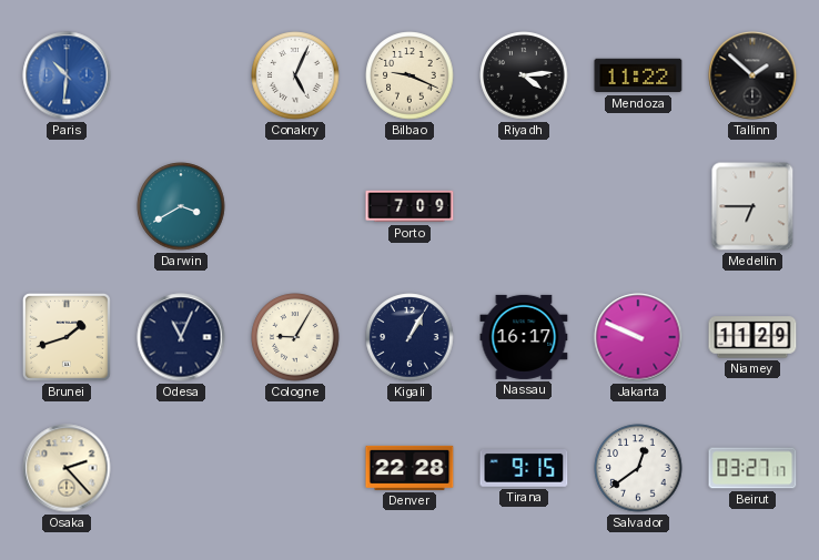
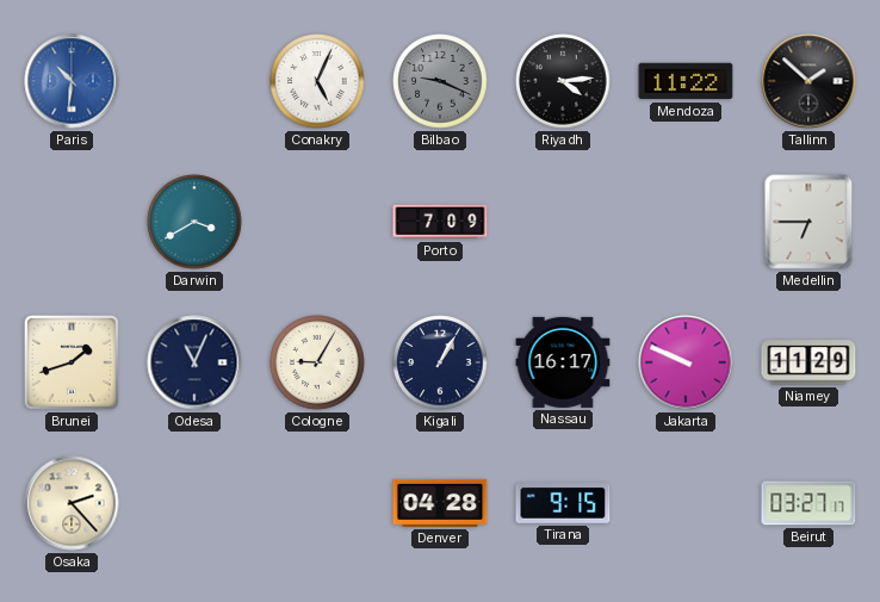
Bilbao dial: cream -> grey (440, 81)
Denver: 22:28 -> 04:28 (440, 503)
Salvador: 12:39 -> none (638, 468)
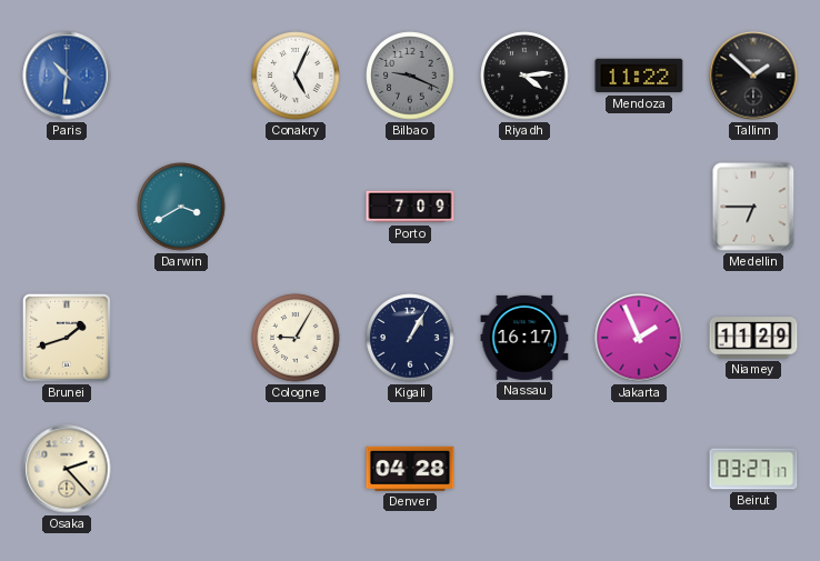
Odesa: 11:04 -> none (194, 362)
Jakarta: 9:49 -> 1:56 (639, 338)
Tirana: 9:15 -> none (563, 504)
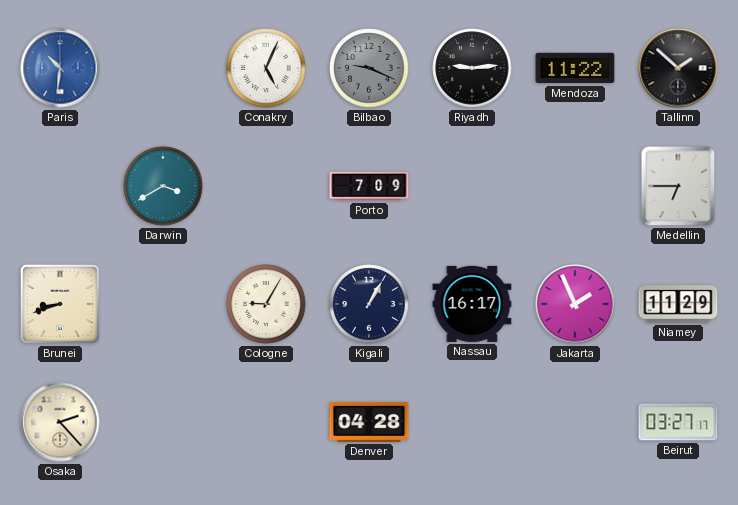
Riyadh: 4:14 -> 9:14 (472, 68)
Brunei: 1:42 -> 8:42 (60, 304)
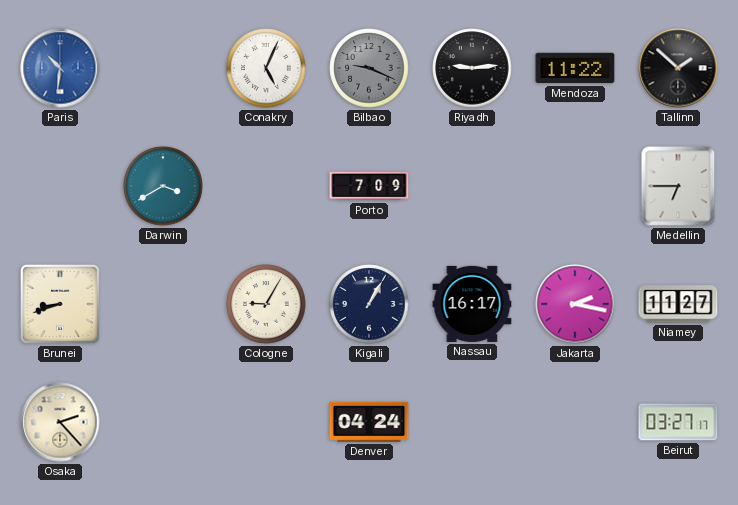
Jakarta: 1:56 -> 2:17 (575, 304)
Niamey: 11:29 -> 11:27 (678, 304)
Denver: 04:28 -> 04:24 (369, 422)
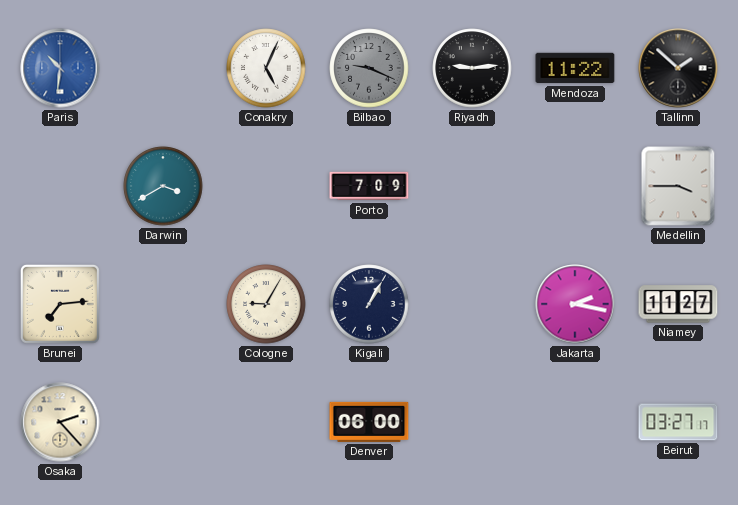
Medellin: 6:45 -> 3:45 (678, 186)
Brunei: 8:42 -> 7:14 (60, 304)
Nassau: 16:17 -> none (472, 304)
Denver: 04:24 -> 06:00 (369, 422)
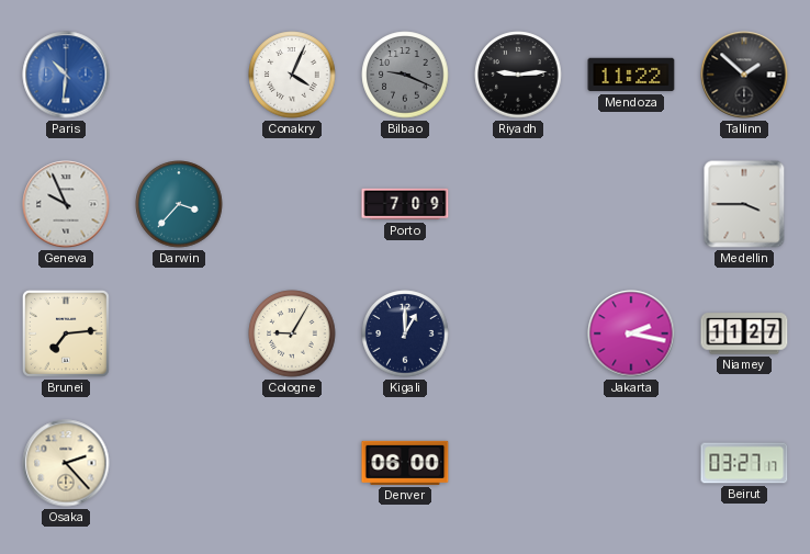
Conakry: 5:04 -> 4:04 (292, 75)
Geneva: none -> 9:56 (66, 204)
Darwin: 3:40 -> 3:37 (179, 204)
Kigali: 1:05 -> 1:00 (405, 333)
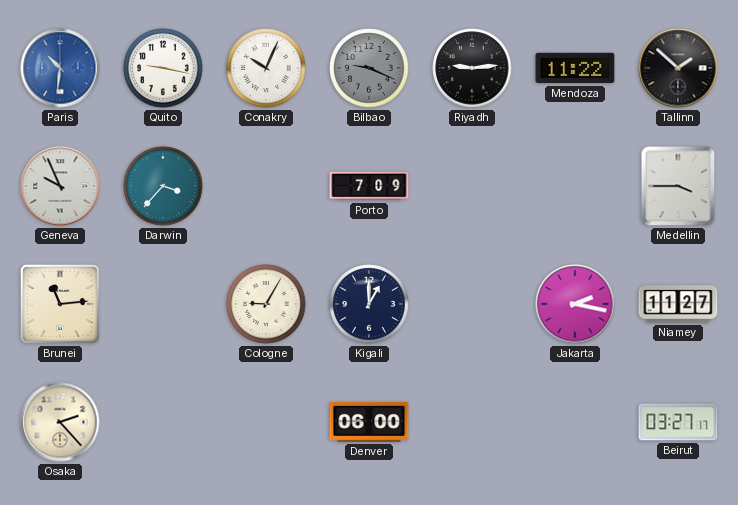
Quito: none -> 9:17 (163, 68)
Conakry: 4:04 -> 10:04 (266, 68)
Brunei: 7:14 -> 11:14 (60, 304)
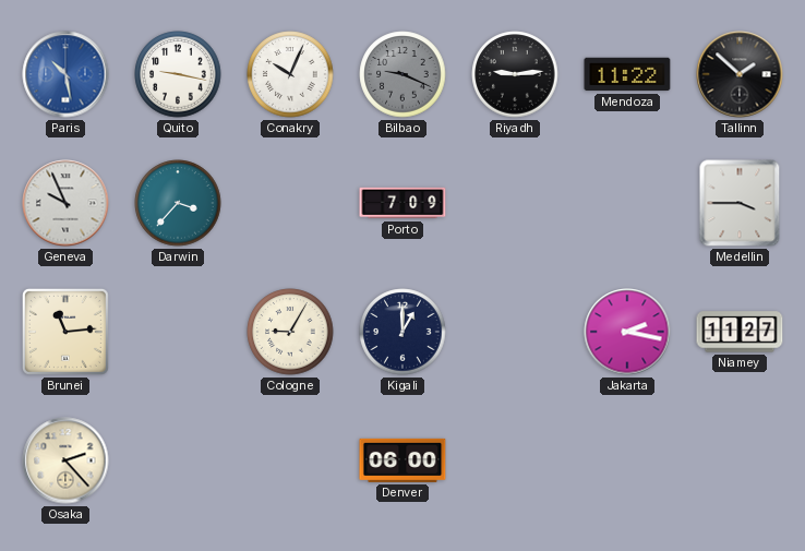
Paris: 10:31 -> 10:28 (65, 74)
Beirut: 03:27 -> none (678, 422)
